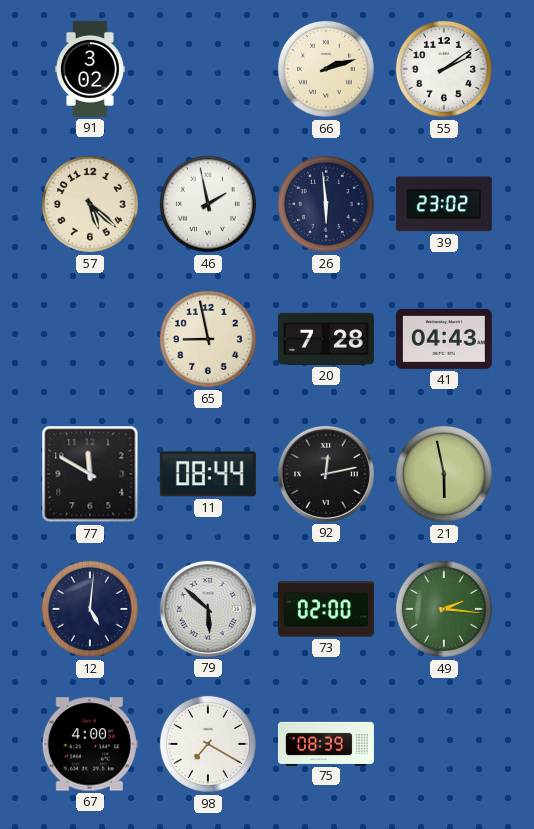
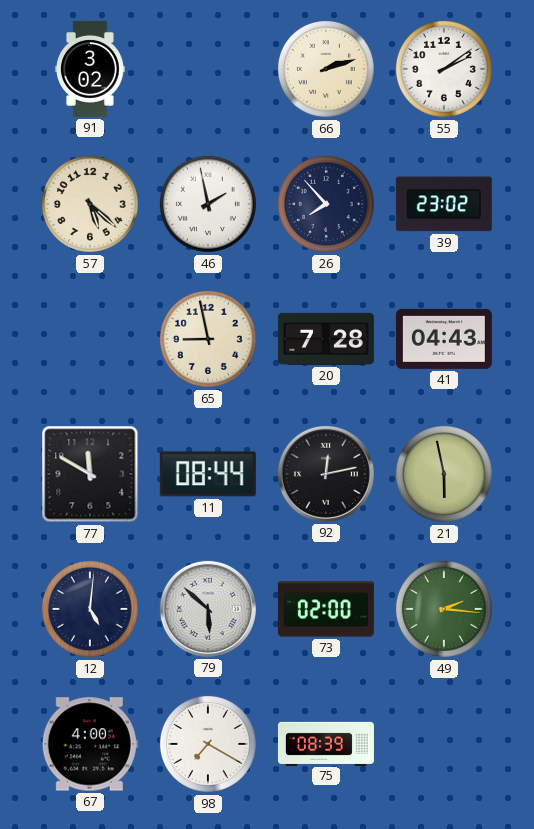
26: 5:59 -> 7:53 (326, 204)
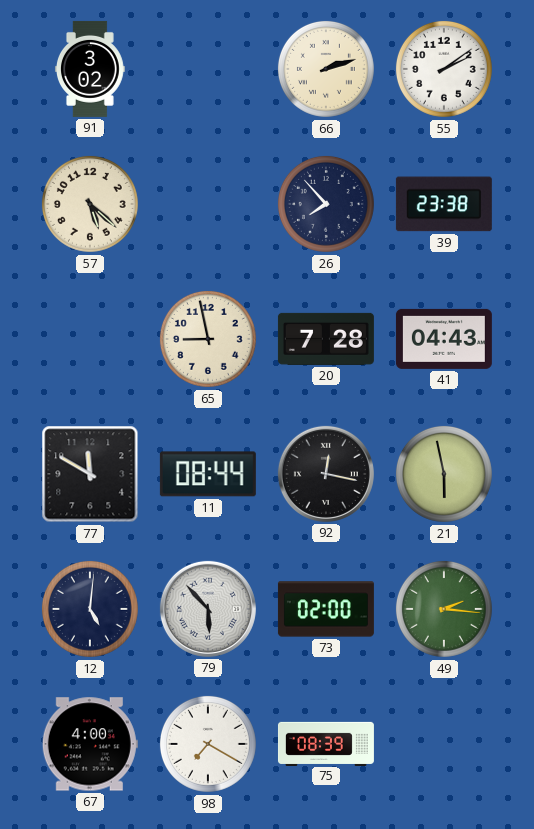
46: 1:58 -> none (208, 204)
39: 23:02 -> 23:38 (444, 204)
92: 12:13 -> 12:17 (326, 474)
79: 5:52 -> 5:53 (208, 609)
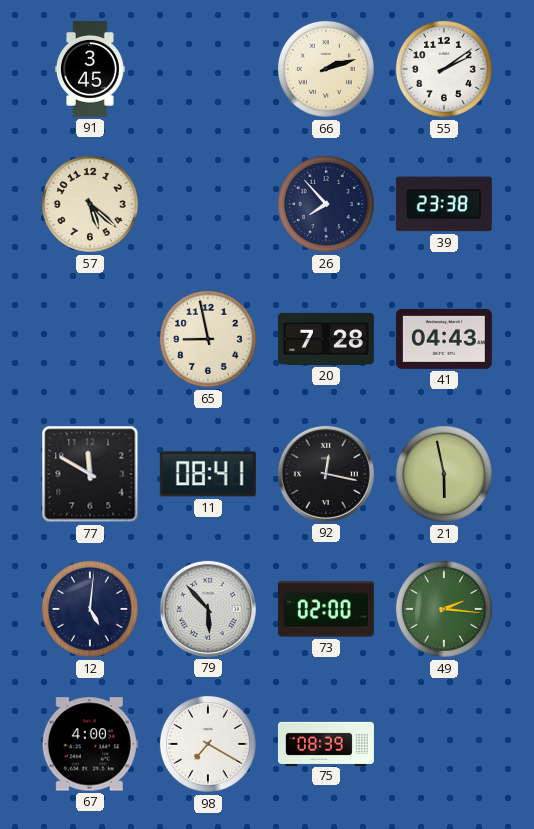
91: 3:02 -> 3:45 (90, 69)
11: 08:44 -> 08:41 (208, 474)
